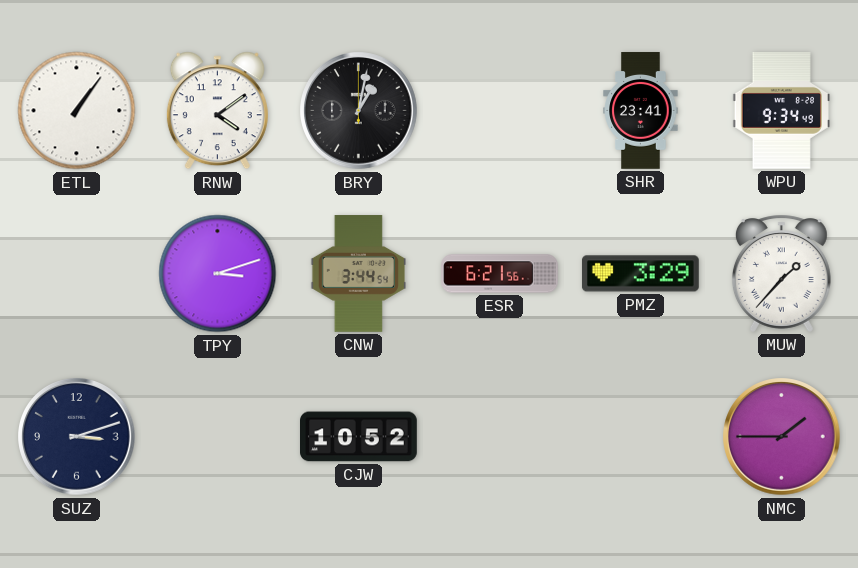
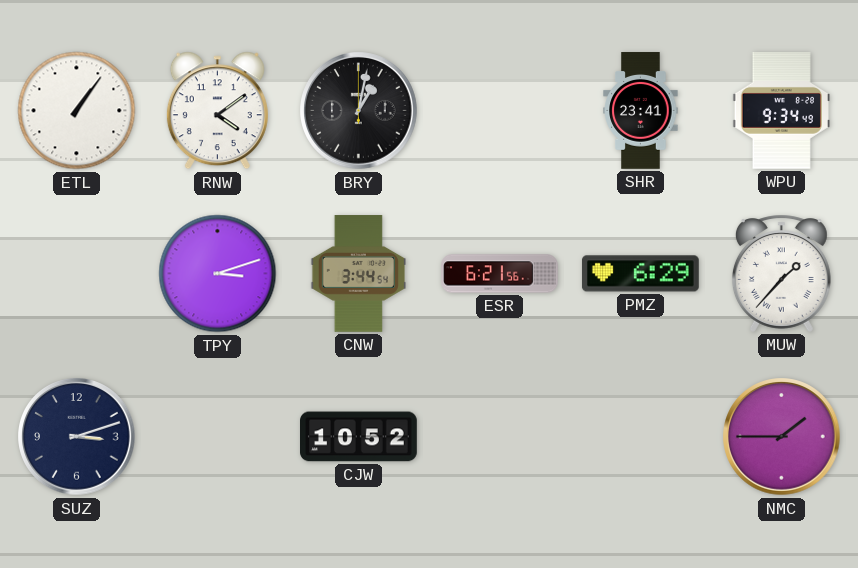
PMZ: 3:29 -> 6:29 (641, 274)
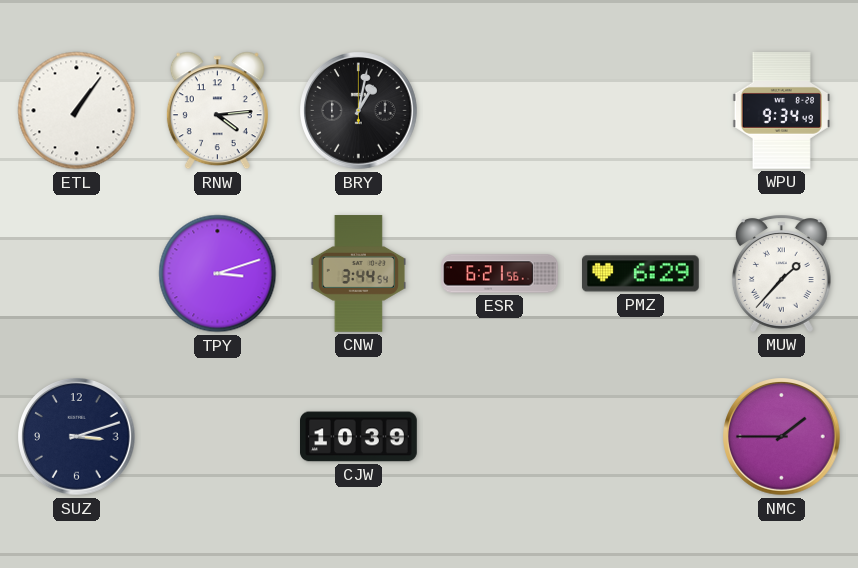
RNW: 4:09 -> 4:14 (217, 111)
SHR: 23:41 -> none (641, 111)
CJW: 10:52 -> 10:39 (359, 437)
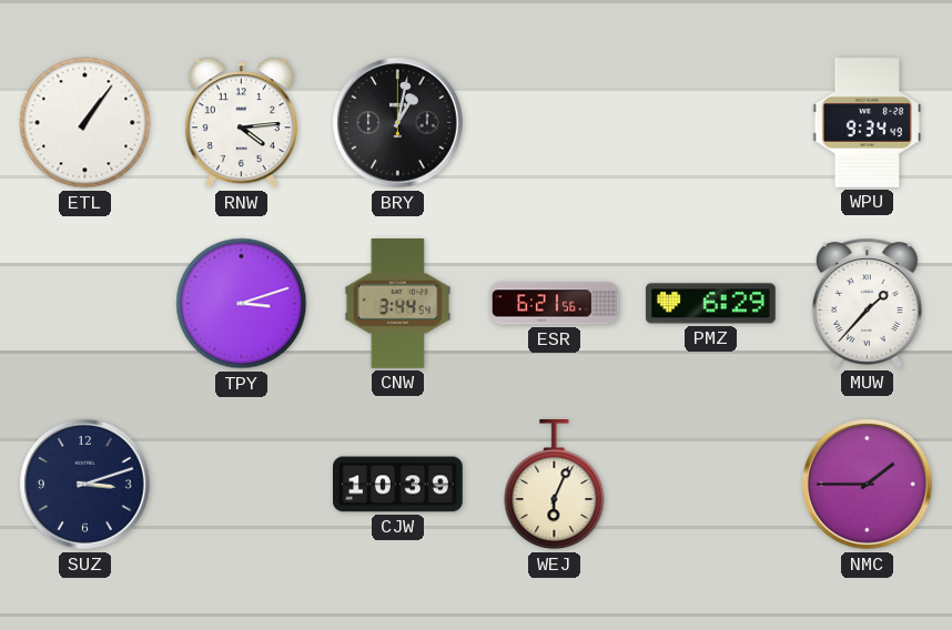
WEJ: none -> 6:04 (555, 486)
